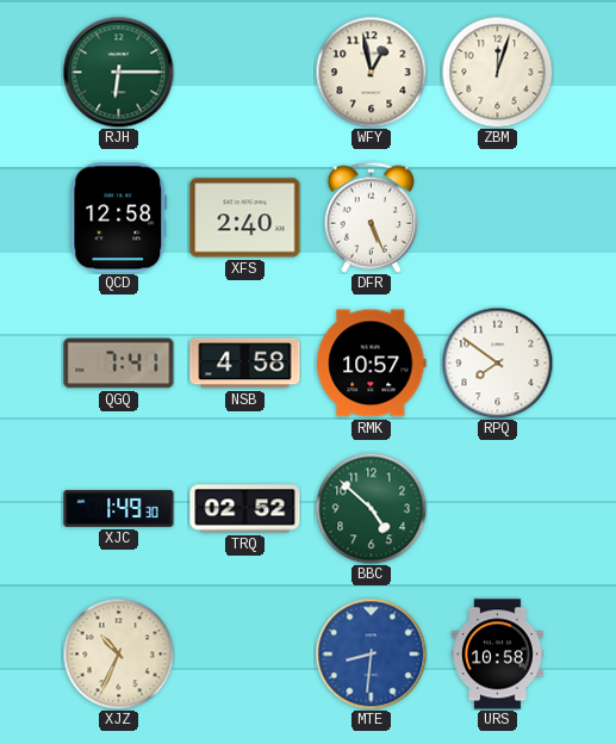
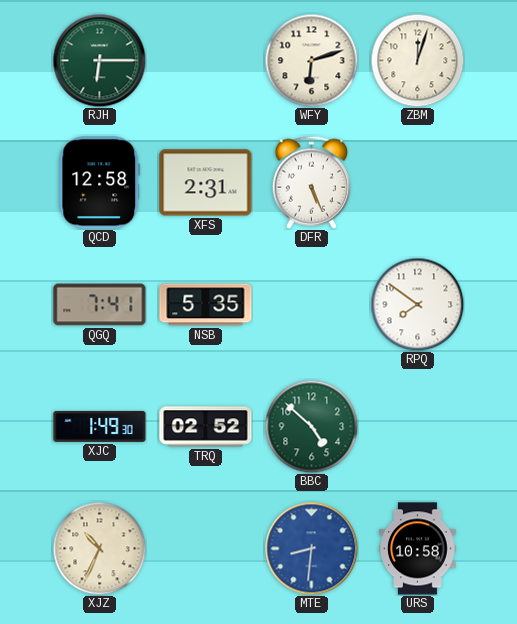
WFY: 12:58 -> 6:12 (311, 60)
XFS: 2:40 -> 2:31 (206, 183)
NSB: 4:58 -> 5:35 (206, 305)
RMK: 10:57 -> none (372, 364)
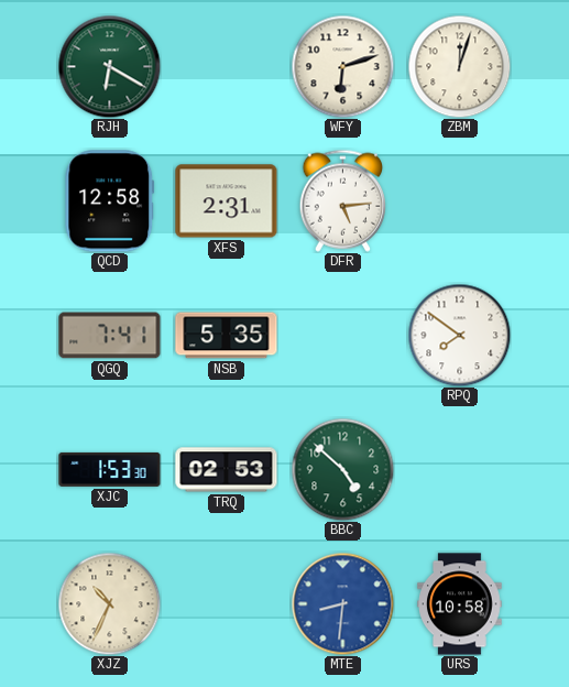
RJH: 6:15 -> 6:20 (109, 66)
DFR: 5:26 -> 5:14 (342, 200)
XJC: 1:49 -> 1:53 (110, 469)
TRQ: 02:52 -> 02:53 (227, 470)
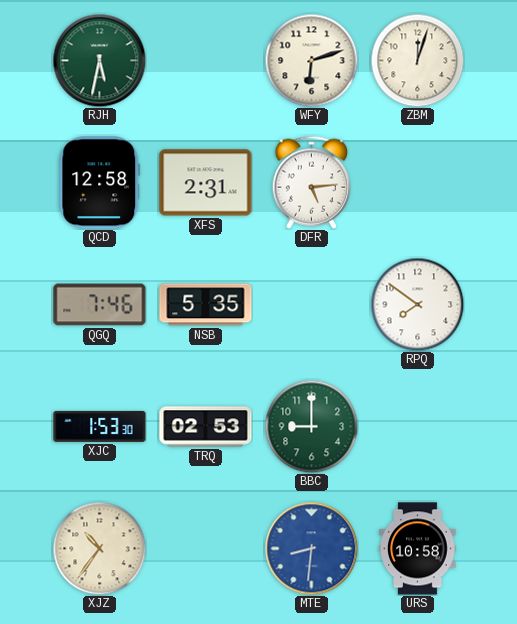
RJH: 6:20 -> 5:32 (99, 60)
QGQ: 7:41 -> 7:46 (100, 305)
BBC: 4:52 -> 9:00 (311, 426)
XJZ: 10:34 -> 10:36 (99, 548)
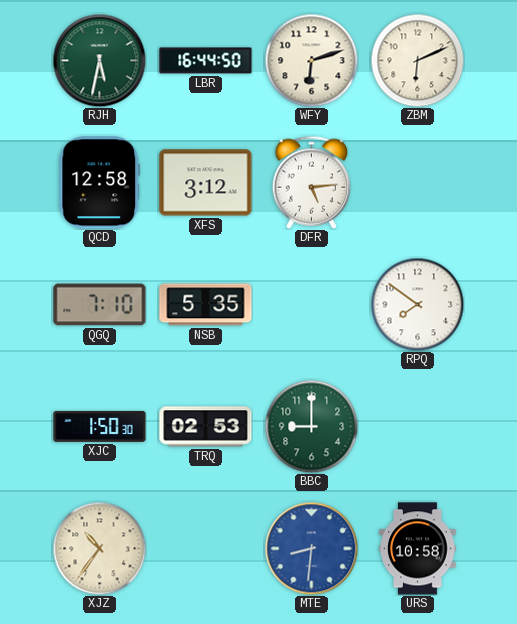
LBR: none -> 16:44 (206, 61)
ZBM: 12:03 -> 6:11 (417, 60)
XFS: 2:31 -> 3:12 (206, 183)
QGQ: 7:46 -> 7:10 (100, 305)
XJC: 1:53 -> 1:50 (100, 426)
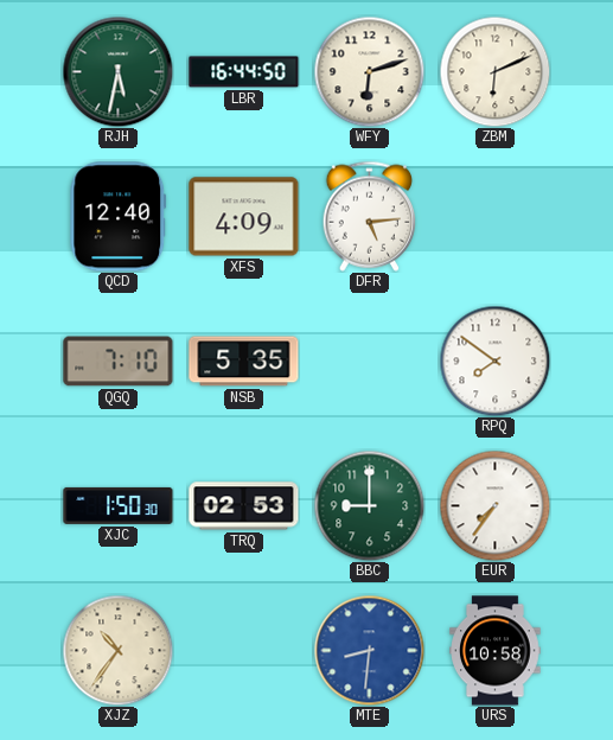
QCD: 12:58 -> 12:40 (119, 217)
XFS: 3:12 -> 4:09 (244, 217)
EUR: none -> 7:36 (494, 505)
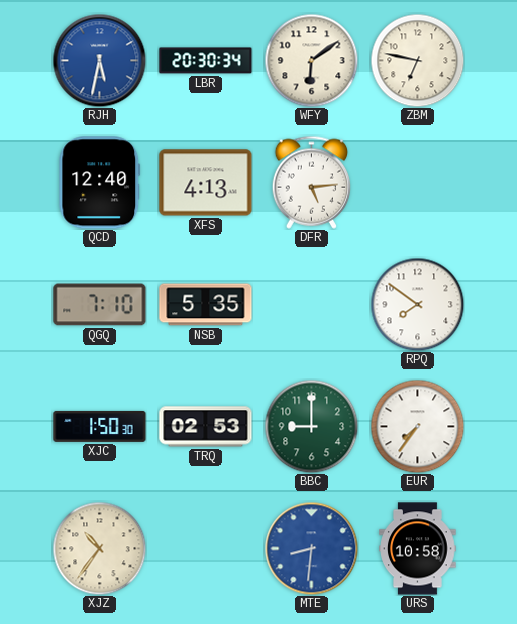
RJH dial: green -> blue (99, 60)
LBR: 16:44 -> 20:30 (206, 61)
WFY: 6:12 -> 6:09 (311, 60)
ZBM: 6:11 -> 6:47 (417, 60)
XFS: 4:09 -> 4:13 (206, 183)
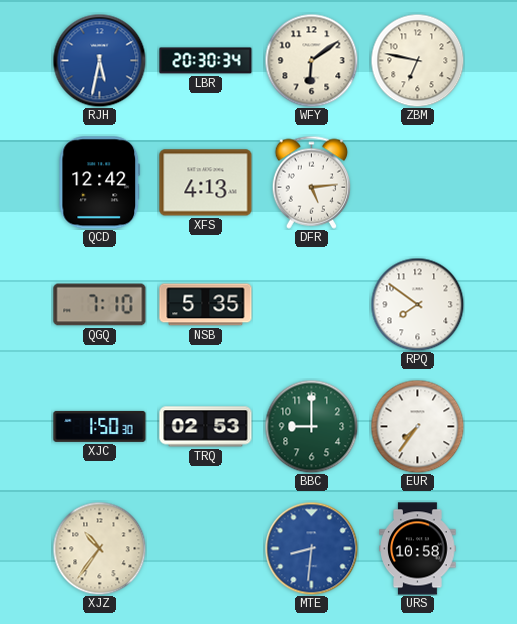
QCD: 12:40 -> 12:42 (100, 183)
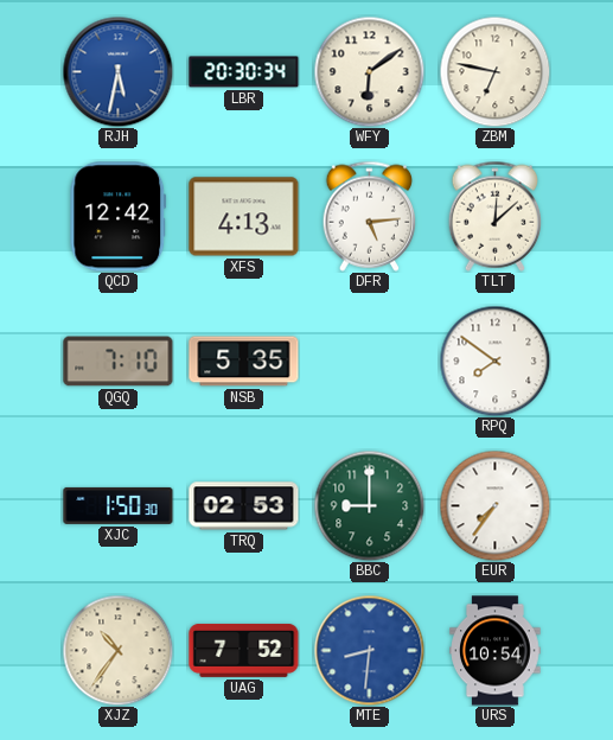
TLT: none -> 12:08 (494, 216)
UAG: none -> 7:52 (244, 650)
URS: 10:58 -> 10:54 (496, 651)
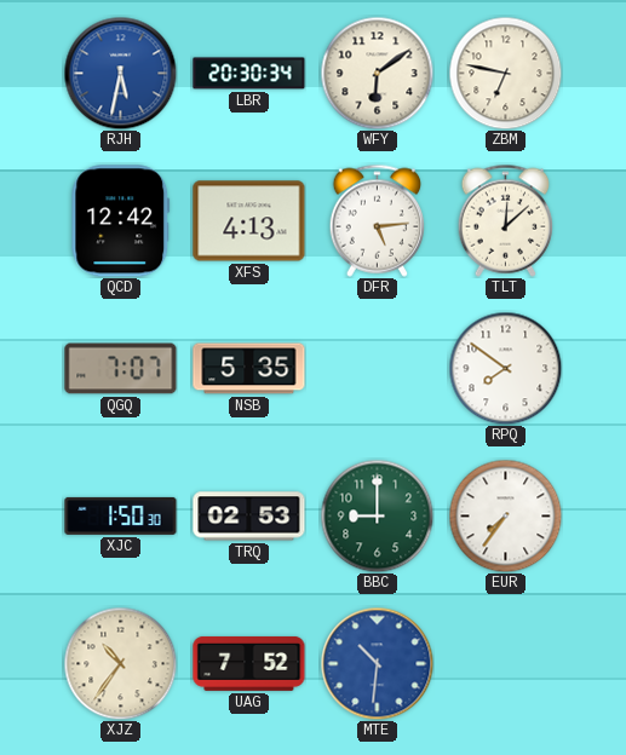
QGQ: 7:10 -> 7:07 (121, 369)
MTE: 8:31 -> 10:31 (377, 663)
URS: 10:54 -> none (496, 651)
